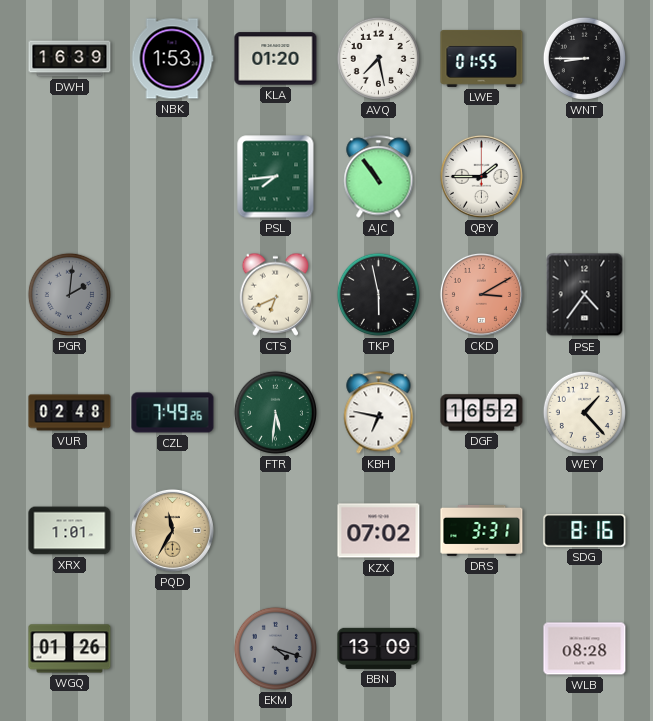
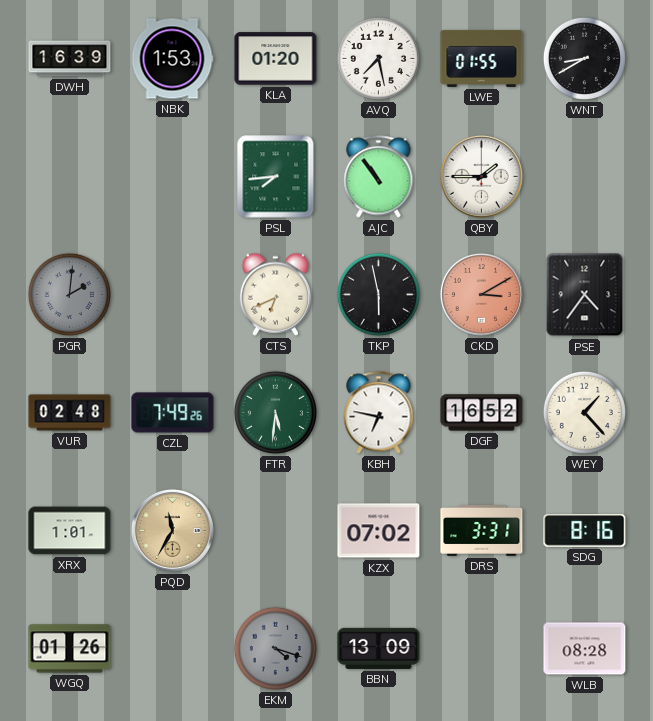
WNT: 8:45 -> 8:40 (584, 58)
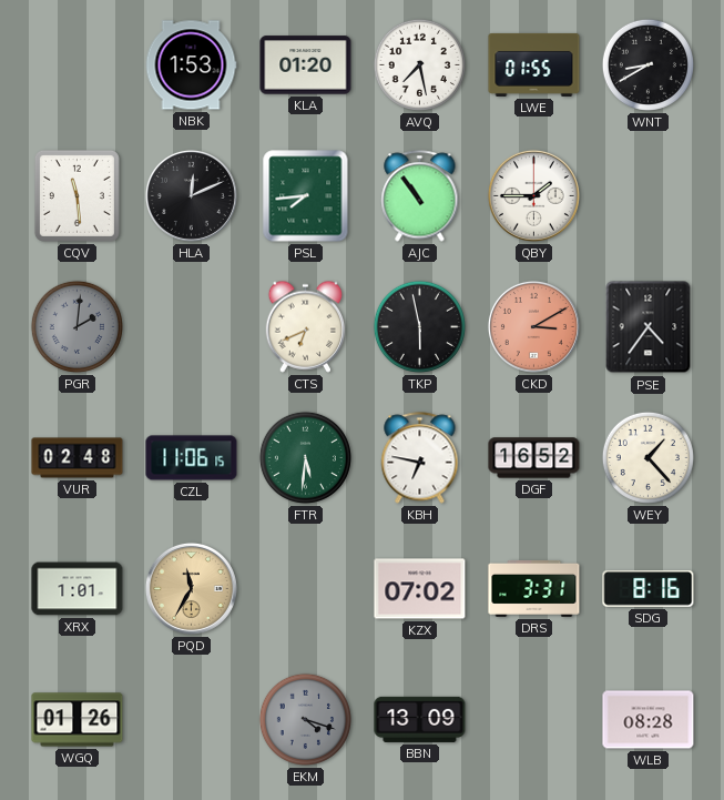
DWH: 16:39 -> none (70, 59)
CQV: none -> 11:29 (77, 195)
HLA: none -> 12:11 (191, 195)
CZL: 7:49 -> 11:06 (192, 458)
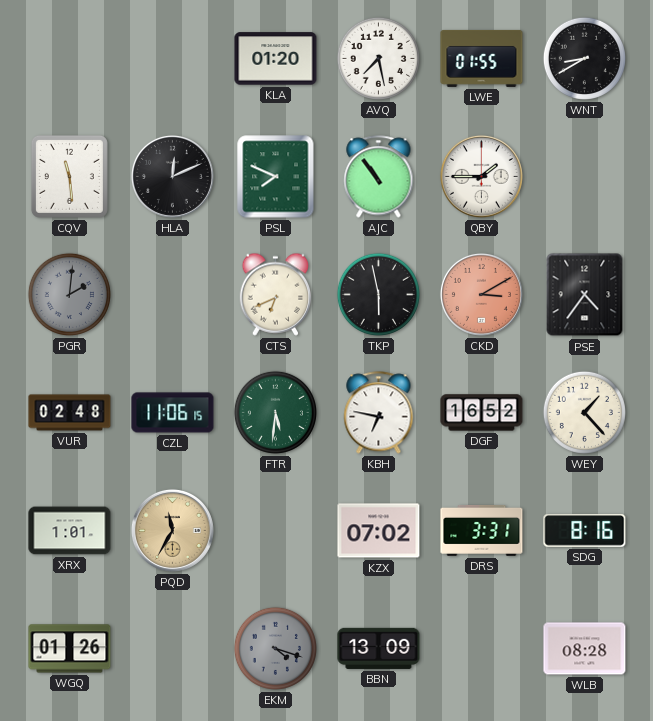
NBK: 1:53 -> none (191, 65)
PSL: 7:44 -> 7:49 (276, 177)
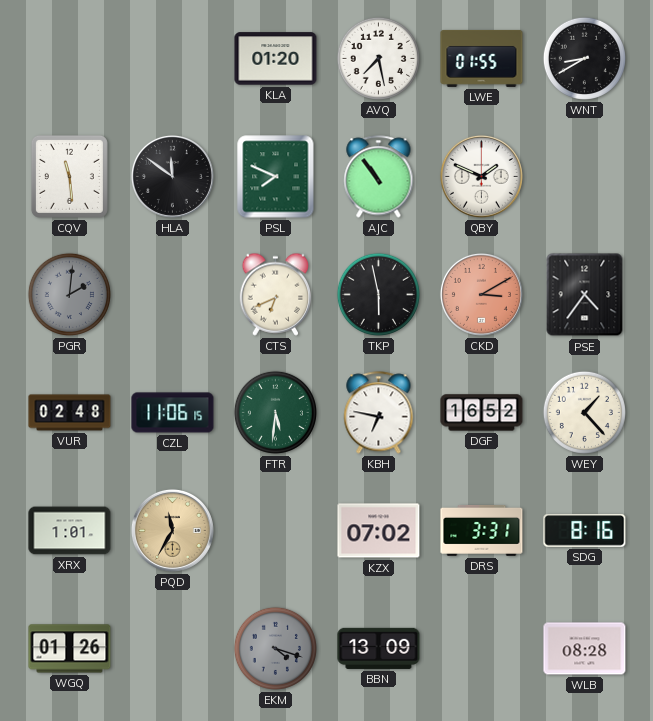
HLA: 12:11 -> 11:51 (172, 176)
QBY: 1:45 -> 1:49 (481, 176)
